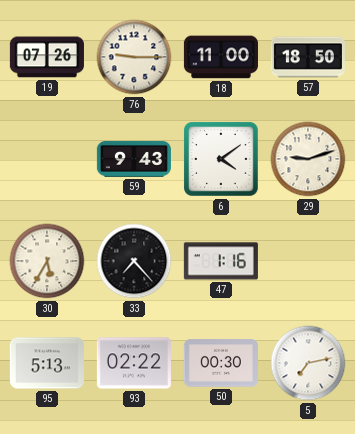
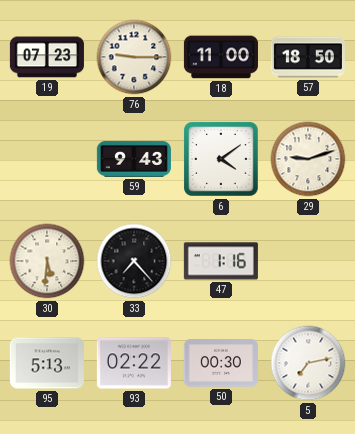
19: 07:26 -> 07:23 (47, 57)
30: 5:35 -> 5:31 (47, 261)
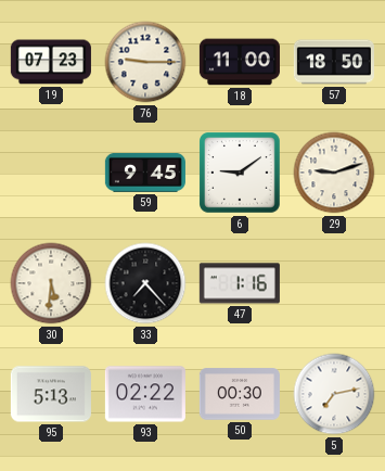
59: 9:43 -> 9:45 (145, 173)
6: 4:09 -> 9:09 (241, 174)
